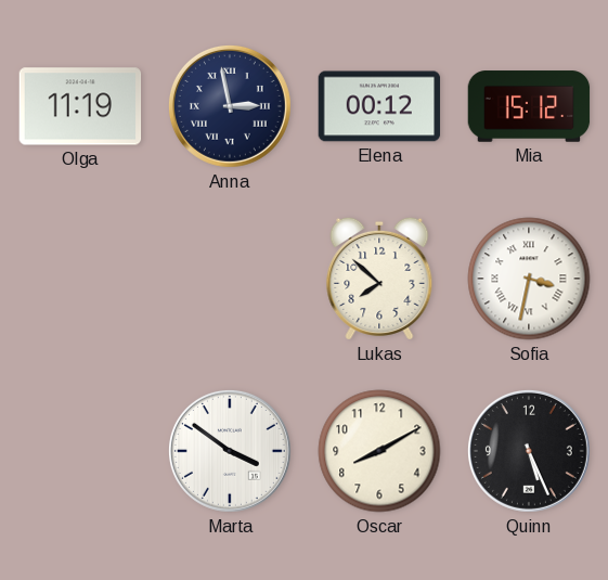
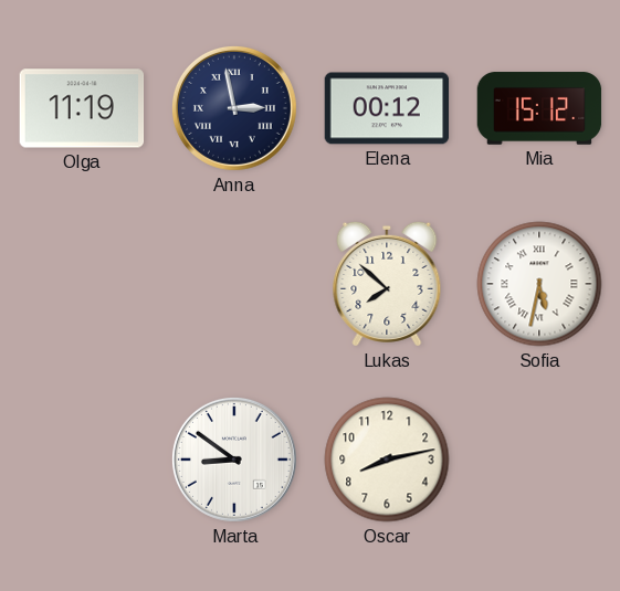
Sofia: 3:32 -> 5:32 (539, 284)
Marta: 3:51 -> 8:51 (234, 460)
Oscar: 8:10 -> 8:13 (387, 460)
Quinn: 5:26 -> none (529, 451)
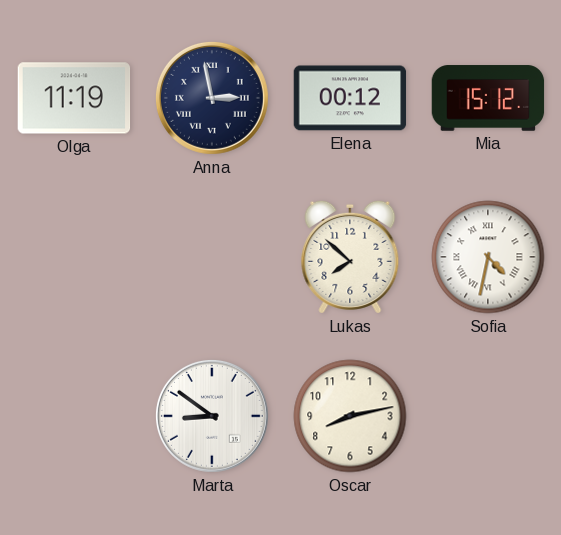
Sofia: 5:32 -> 4:32 (488, 257)
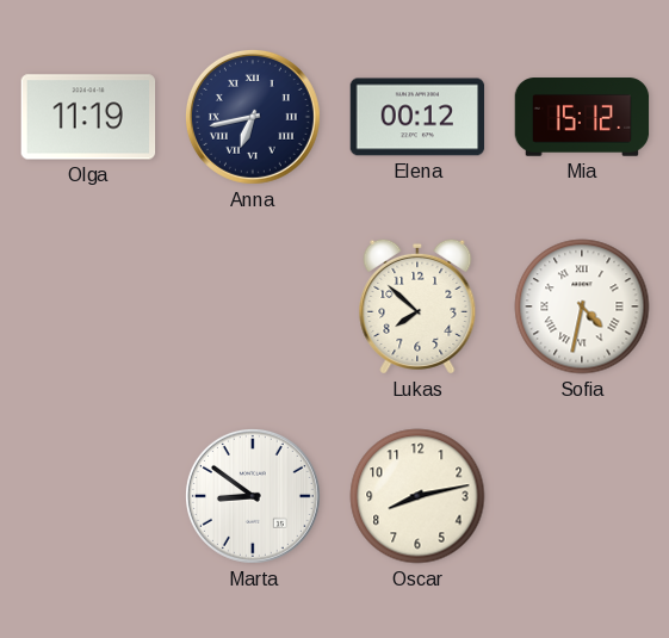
Anna: 2:58 -> 6:43 (253, 117)
